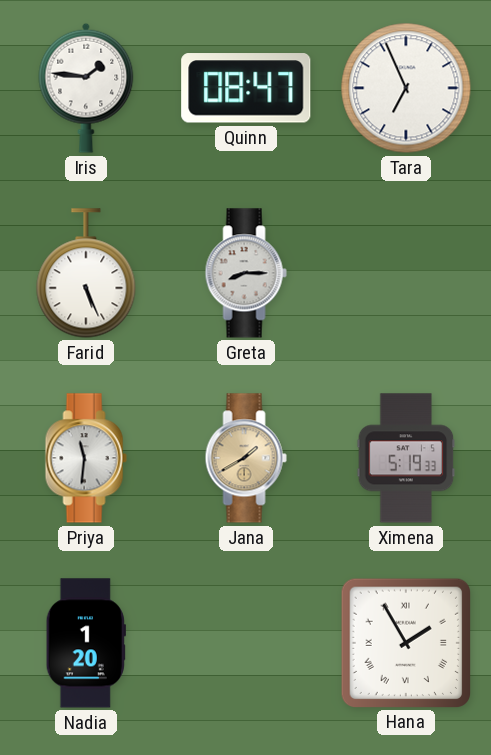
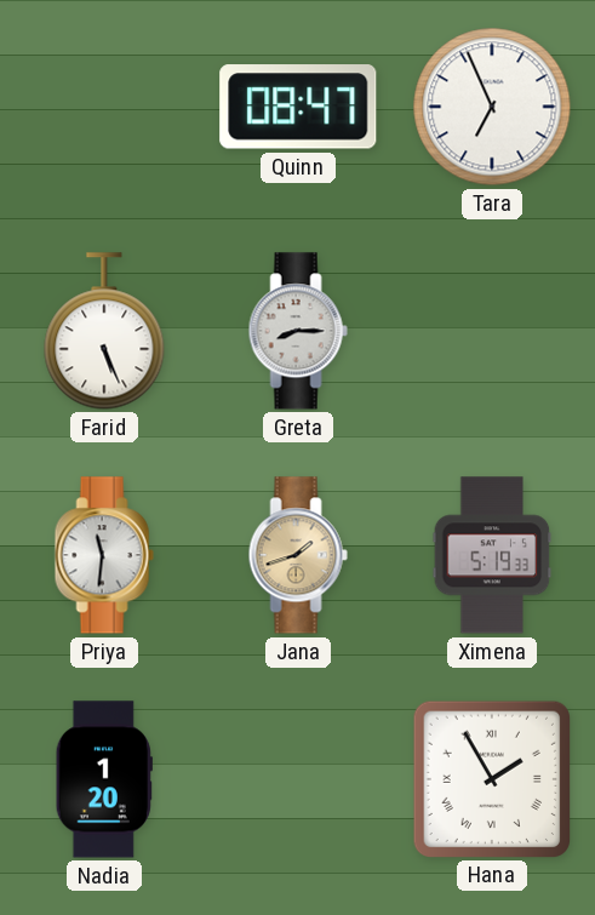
Iris: 1:46 -> none (86, 88)
Jana: 1:40 -> 1:42 (298, 555)
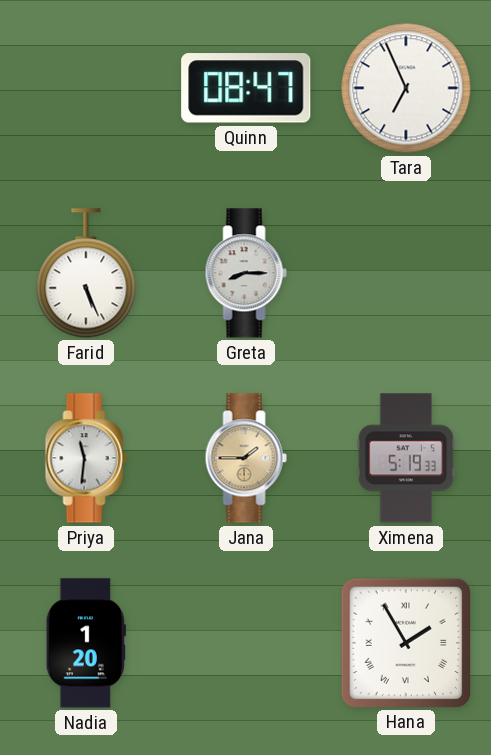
Jana: 1:42 -> 1:45 (246, 458)
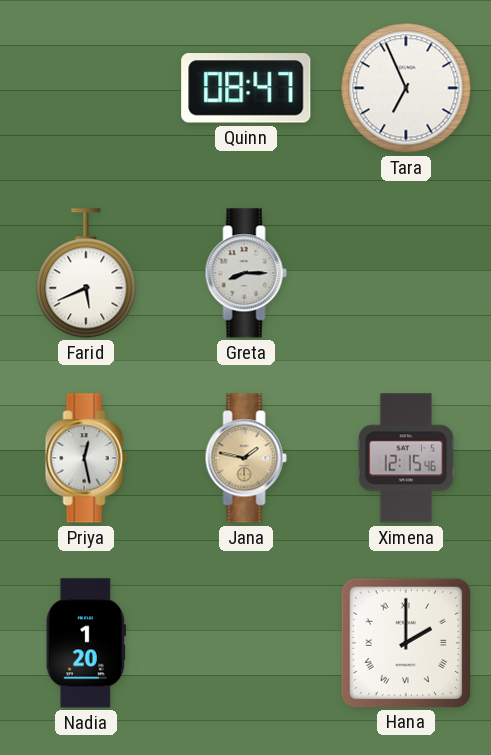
Farid: 5:26 -> 5:41 (86, 273)
Priya: 11:31 -> 12:28 (86, 458)
Jana: 1:45 -> 1:47 (246, 458)
Ximena: 5:19 -> 12:15 (406, 458)
Hana: 1:55 -> 2:00 (405, 642)
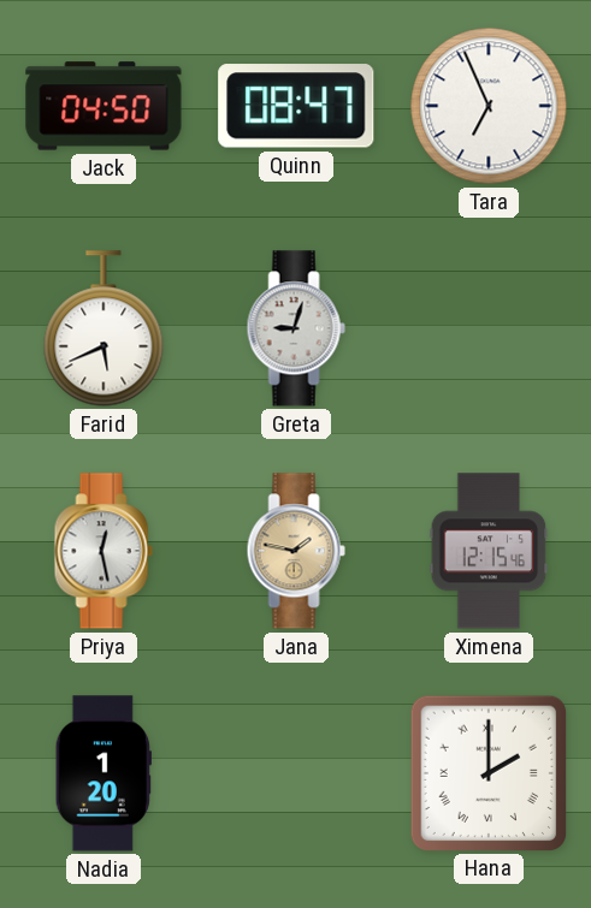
Jack: none -> 04:50 (104, 106)
Greta: 8:15 -> 9:03 (296, 328)
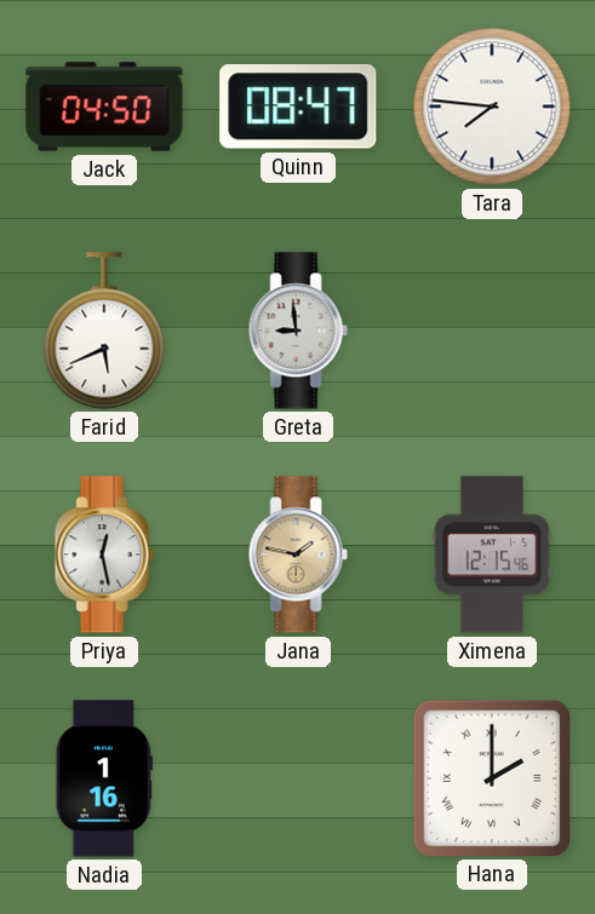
Tara: 6:56 -> 7:46 (492, 107)
Greta: 9:03 -> 8:59 (298, 330)
Nadia: 1:20 -> 1:16 (104, 778)
